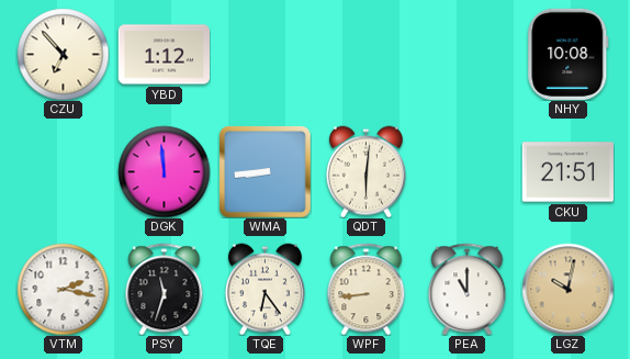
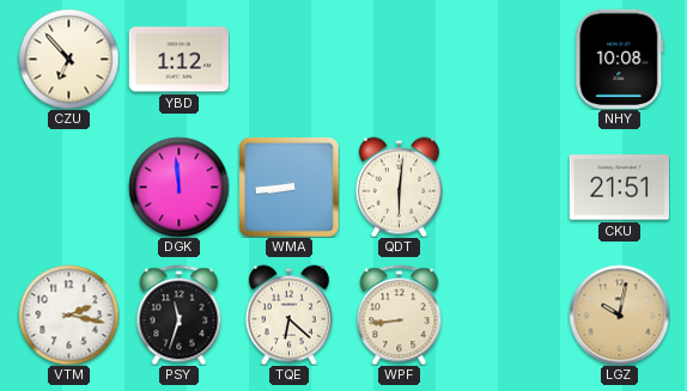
TQE: 6:24 -> 6:22 (288, 314)
PEA: 11:00 -> none (468, 289)
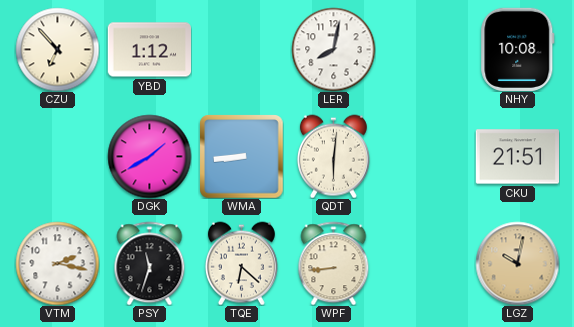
LER: none -> 8:02 (333, 49)
DGK: 11:59 -> 1:40 (149, 156)
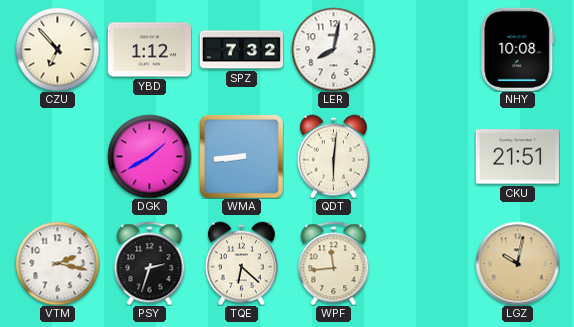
SPZ: none -> 7:32 (241, 50)
PSY: 11:33 -> 2:33 (150, 263)
WPF: 8:44 -> 11:44 (334, 263)
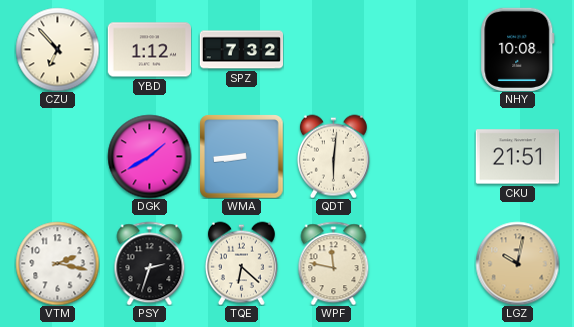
LER: 8:02 -> none (333, 49)
WPF: 11:44 -> 11:47 (334, 263)
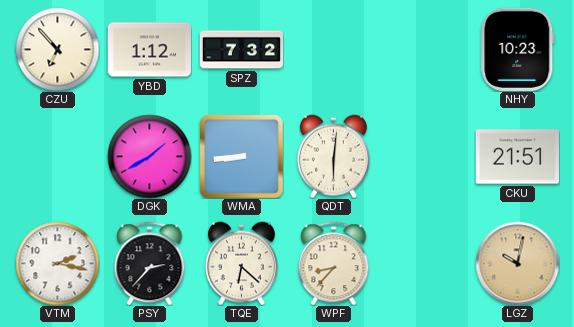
NHY: 10:08 -> 10:23 (518, 49)
PSY: 2:33 -> 2:37 (150, 263)
WPF: 11:47 -> 8:37 (334, 263)
